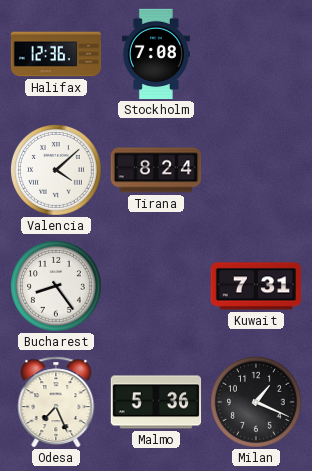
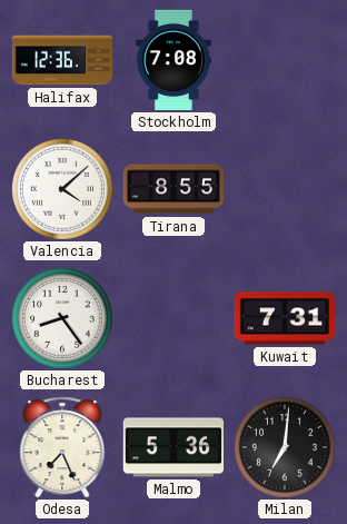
Tirana: 8:24 -> 8:55 (173, 189)
Milan: 1:19 -> 7:01 (285, 447)
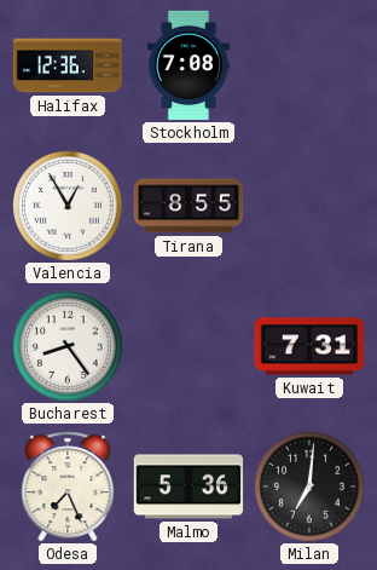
Valencia: 4:08 -> 12:55 (68, 206)
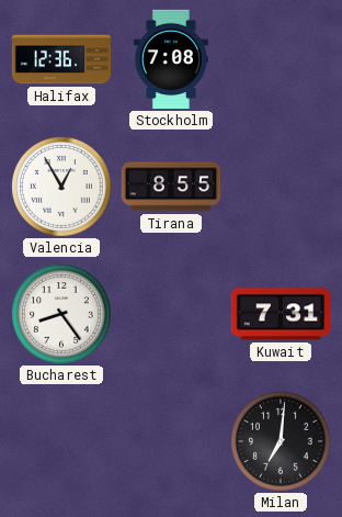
Odesa: 7:26 -> none (68, 486)
Malmo: 5:36 -> none (188, 486)
